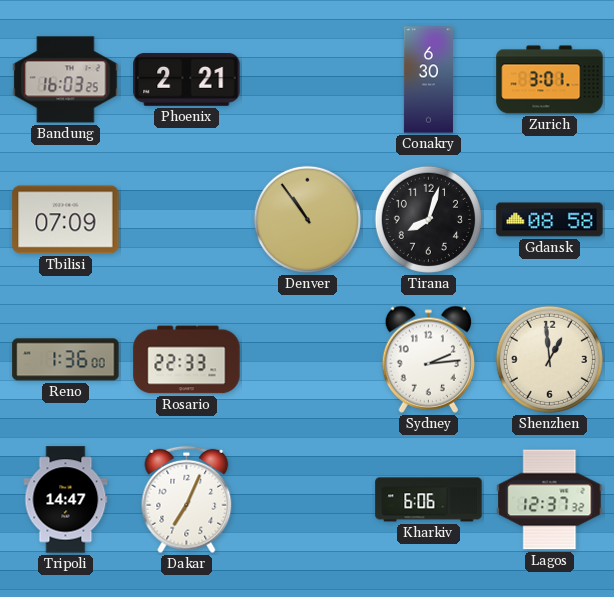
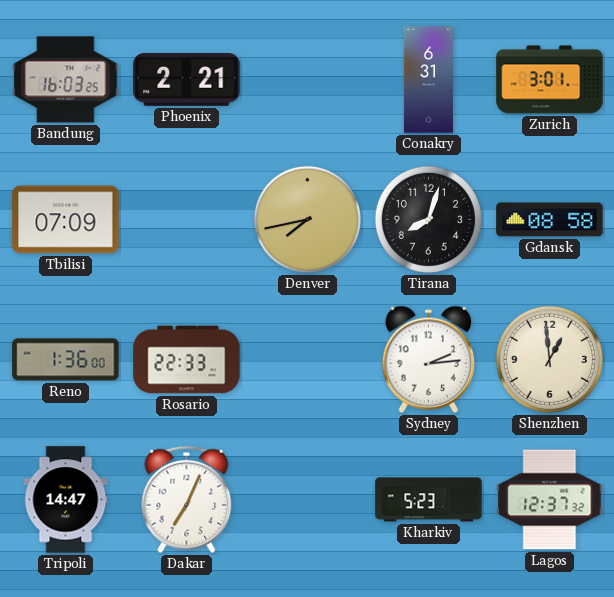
Conakry: 6:30 -> 6:31 (428, 80)
Denver: 10:54 -> 7:43 (307, 219)
Kharkiv: 6:06 -> 5:23 (429, 500)
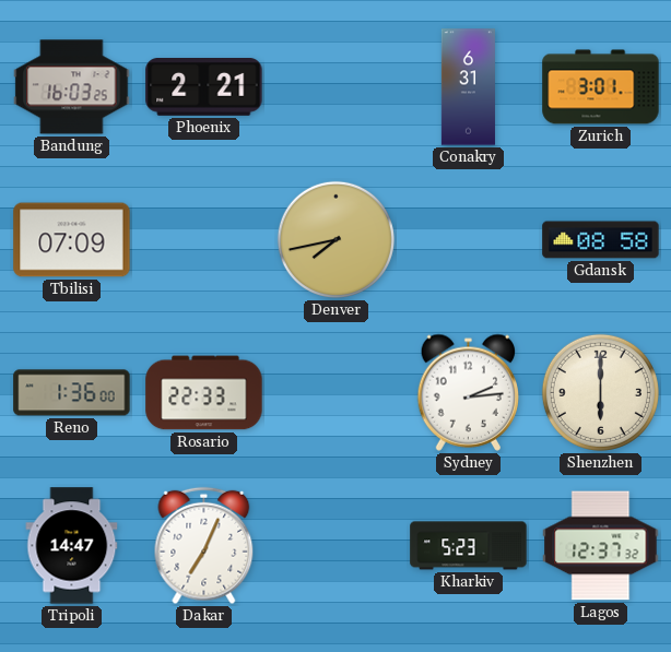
Tirana: 8:03 -> none (428, 219)
Shenzhen: 12:59 -> 6:00 (600, 392)
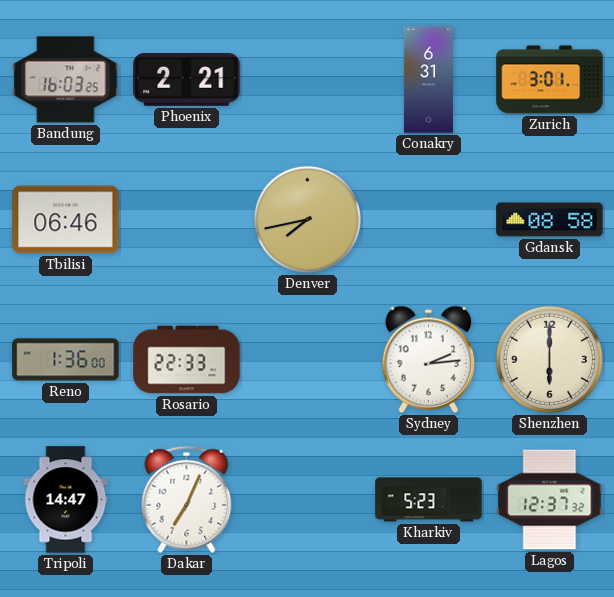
Tbilisi: 07:09 -> 06:46 (66, 220)
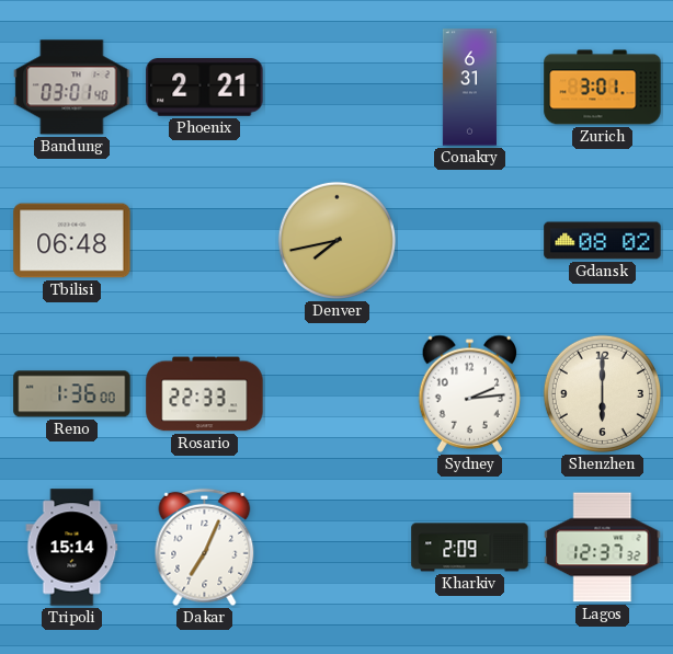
Bandung: 16:03 -> 03:01 (72, 88)
Tbilisi: 06:46 -> 06:48 (72, 241)
Gdansk: 08:58 -> 08:02 (603, 241)
Tripoli: 14:47 -> 15:14 (72, 548)
Kharkiv: 5:23 -> 2:09 (470, 548)
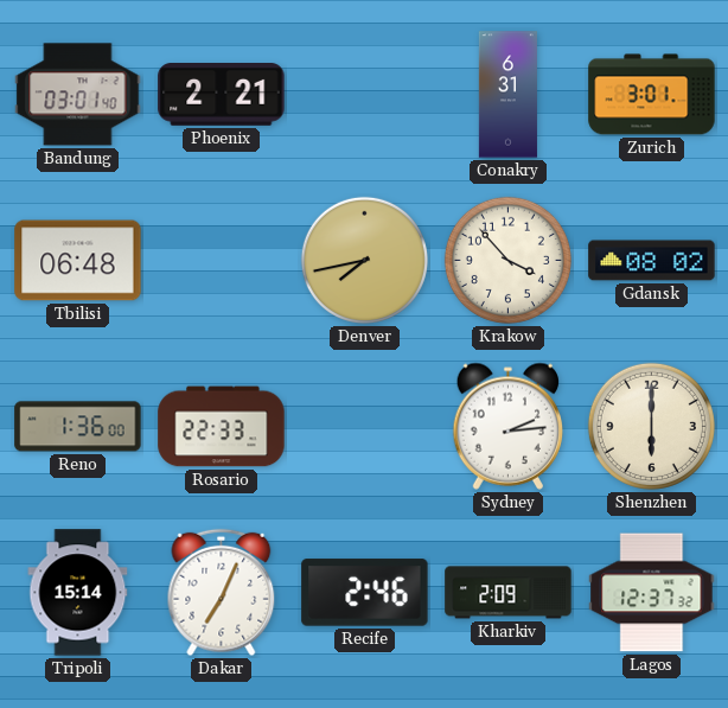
Krakow: none -> 3:53 (507, 260)
Recife: none -> 2:46 (365, 593)
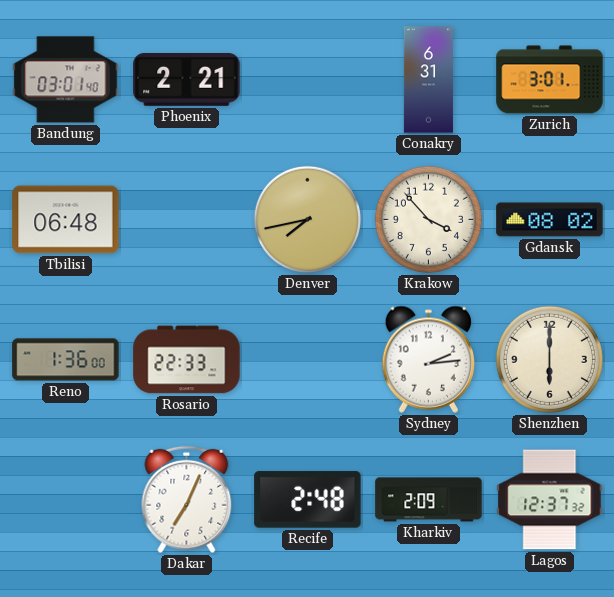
Tripoli: 15:14 -> none (78, 593)
Recife: 2:46 -> 2:48 (308, 500)
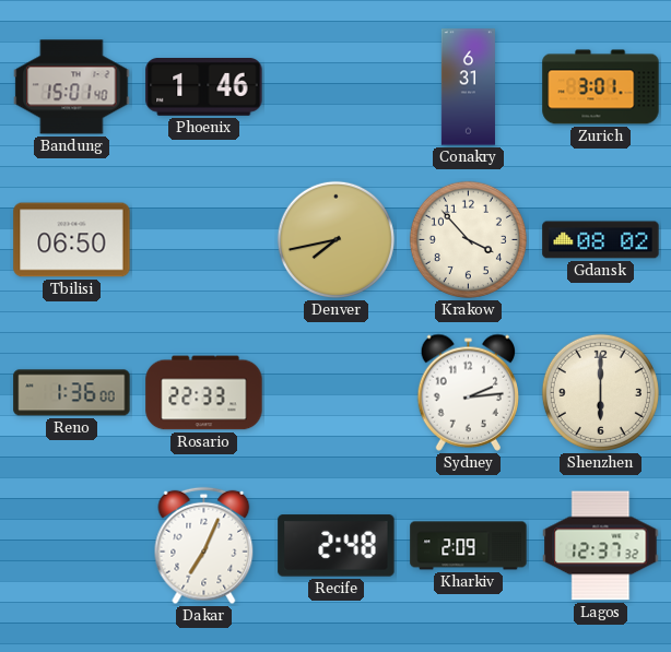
Bandung: 03:01 -> 15:01 (72, 87)
Phoenix: 2:21 -> 1:46 (204, 87)
Tbilisi: 06:48 -> 06:50 (72, 240)
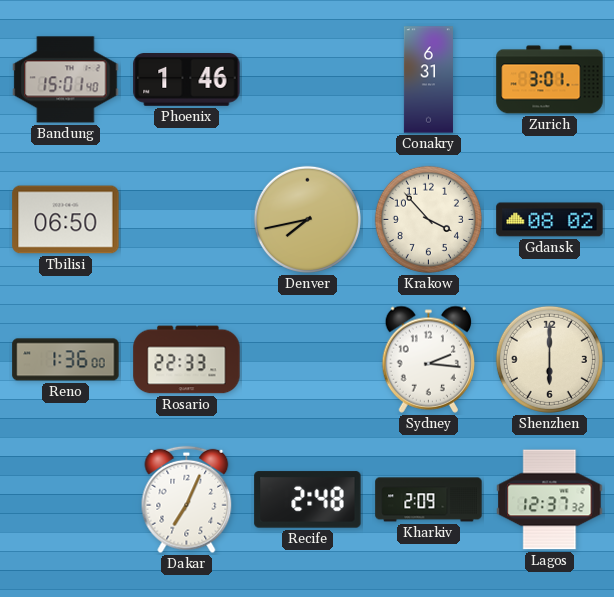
Sydney: 2:14 -> 2:16 (429, 359)
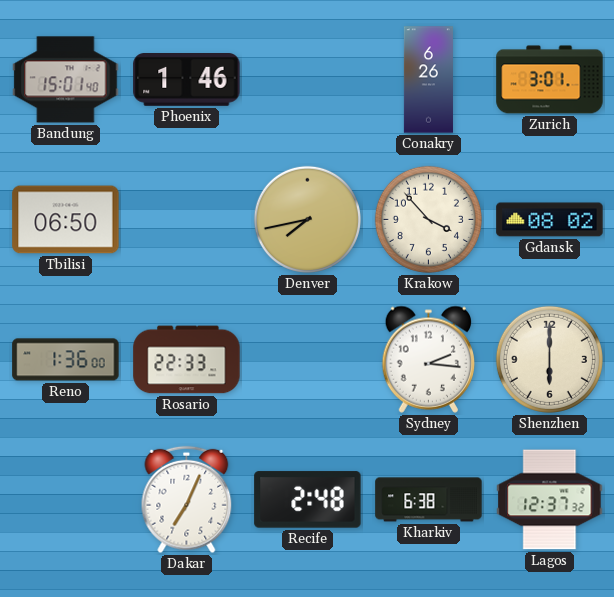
Conakry: 6:31 -> 6:26 (428, 80)
Kharkiv: 2:09 -> 6:38 (429, 500)
